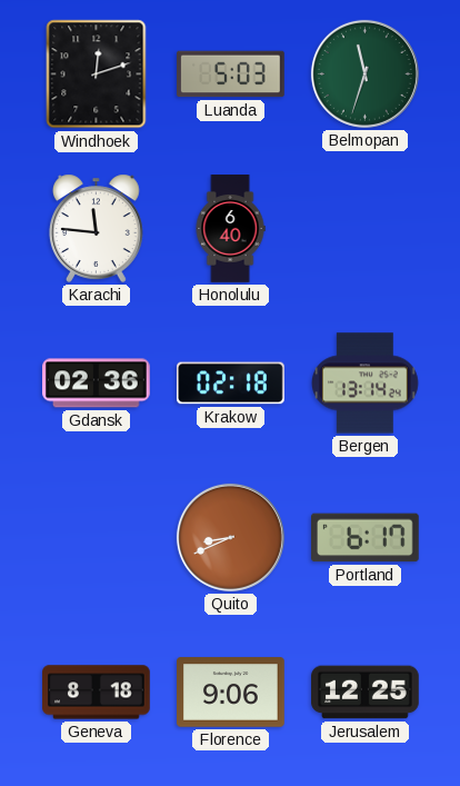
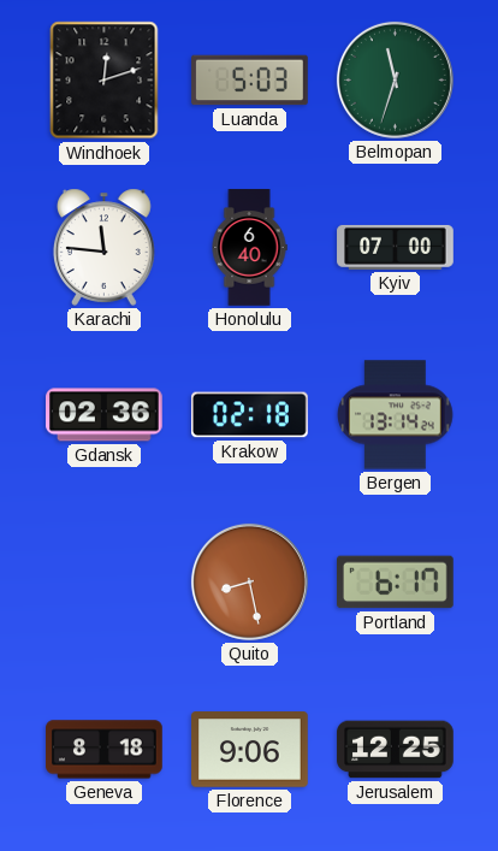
Kyiv: none -> 07:00 (396, 247)
Quito: 8:41 -> 8:28 (249, 581)
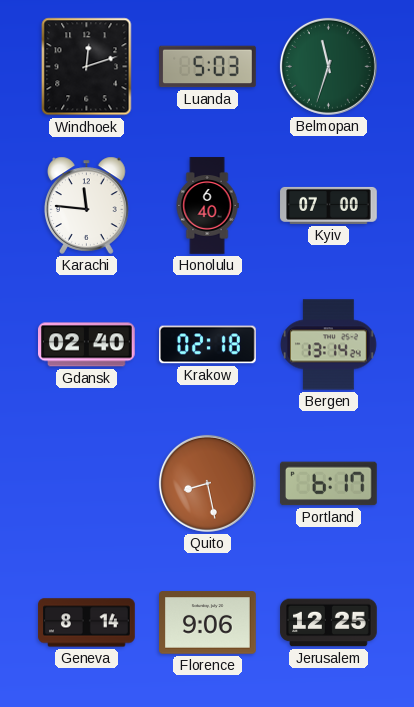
Gdansk: 02:36 -> 02:40 (87, 345)
Geneva: 8:18 -> 8:14 (87, 623)
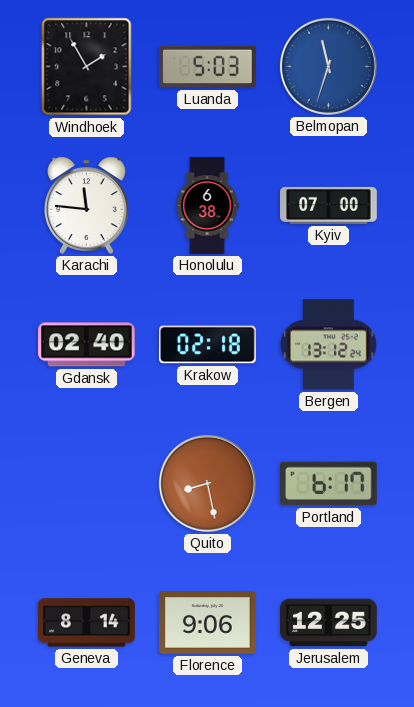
Windhoek: 12:12 -> 1:55 (87, 67)
Belmopan dial: green -> blue (328, 66)
Honolulu: 6:40 -> 6:38 (207, 206)
Bergen: 13:14 -> 13:12 (329, 345)
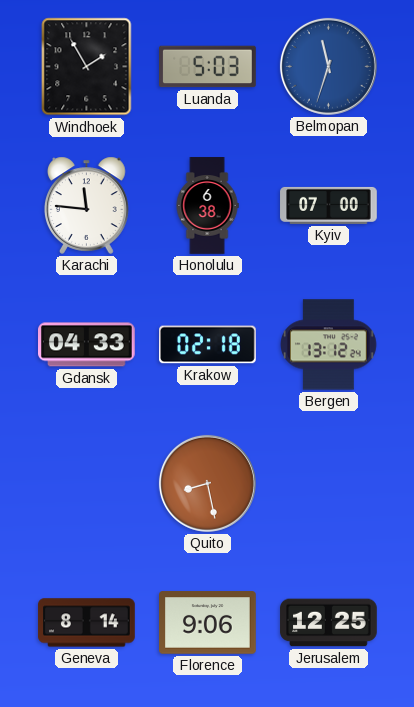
Gdansk: 02:40 -> 04:33 (87, 345)
Portland: 6:17 -> none (329, 484)
